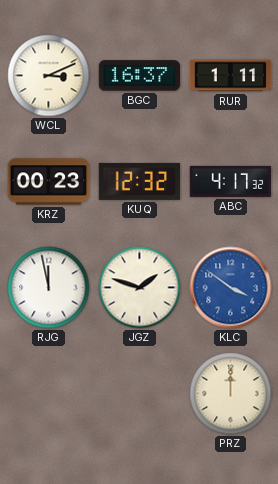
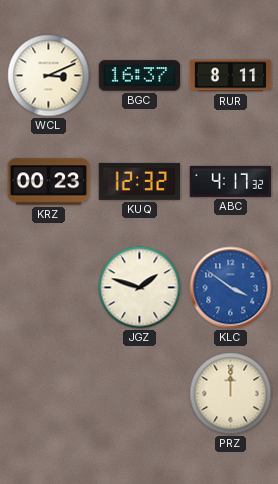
RUR: 1:11 -> 8:11 (231, 76)
RJG: 11:58 -> none (49, 288)
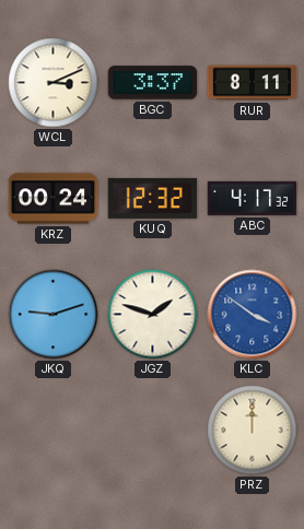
BGC: 16:37 -> 3:37 (153, 83)
KRZ: 00:23 -> 00:24 (54, 199)
JKQ: none -> 9:12 (54, 315)
